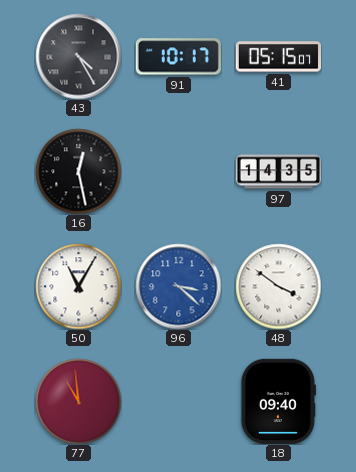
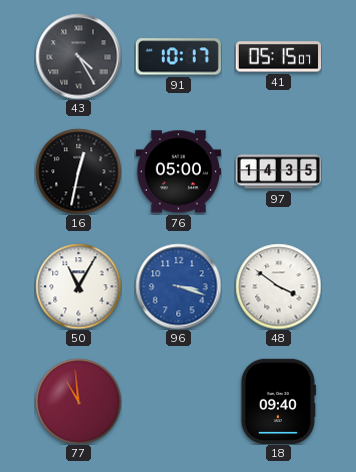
16: 12:28 -> 12:32 (78, 171)
76: none -> 05:00 (178, 172)
96: 3:22 -> 3:18 (178, 286)
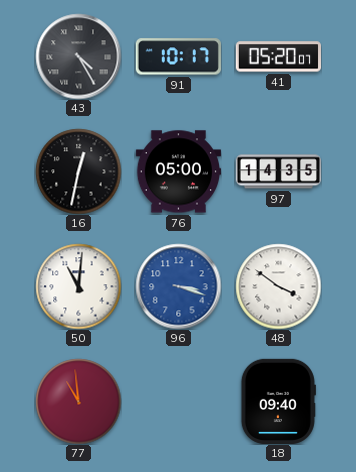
41: 05:15 -> 05:20 (278, 57)
50: 11:05 -> 11:01 (78, 286)
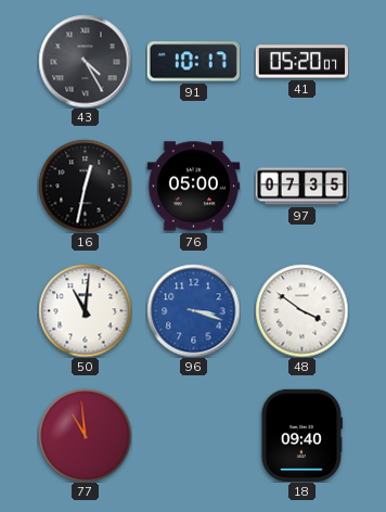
97: 14:35 -> 07:35 (301, 187)
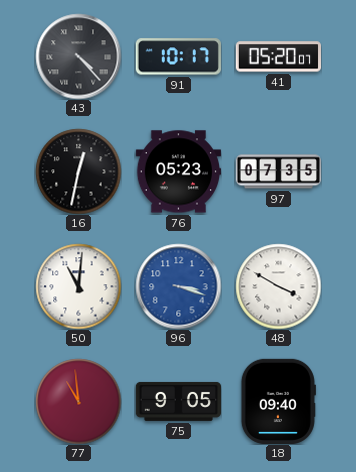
43: 4:25 -> 4:23 (78, 56)
76: 05:00 -> 05:23 (178, 172)
48: 3:51 -> 3:50 (278, 286)
75: none -> 9:05 (178, 401)
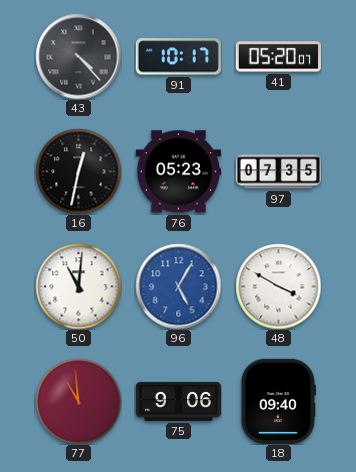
96: 3:18 -> 5:05 (178, 286)
75: 9:05 -> 9:06 (178, 401)
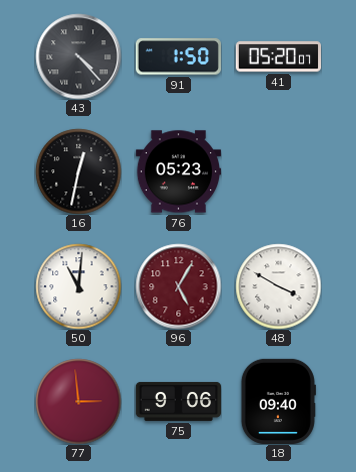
91: 10:17 -> 1:50 (178, 57)
97: 07:35 -> none (278, 172)
96 dial: blue -> burgundy (178, 286)
77: 10:59 -> 2:59 (78, 401)
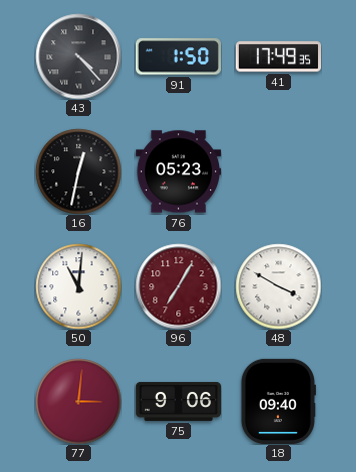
41: 05:20 -> 17:49 (278, 57)
96: 5:05 -> 7:05 (178, 286)
77: 2:59 -> 3:01 (78, 401)
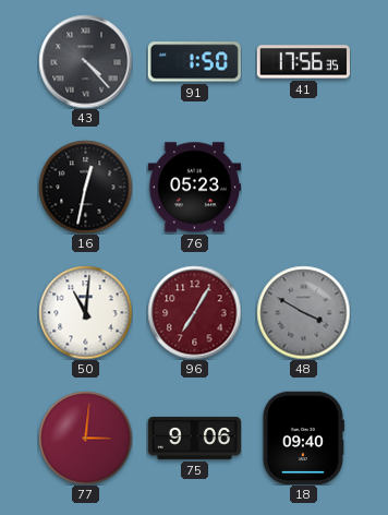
41: 17:49 -> 17:56 (303, 62)
48 dial: white -> grey (303, 312)
